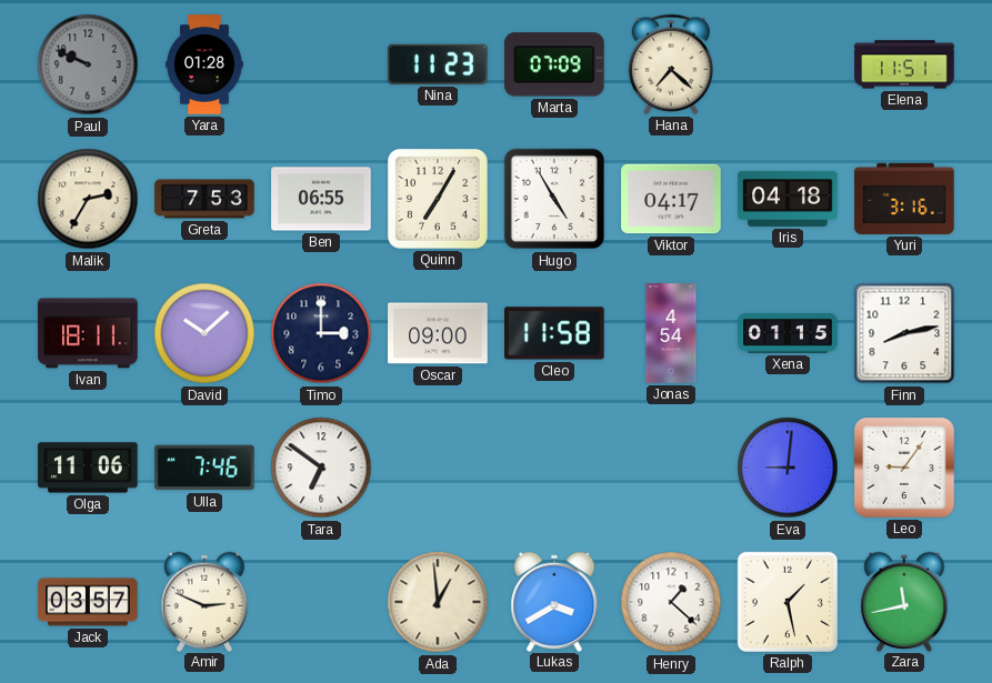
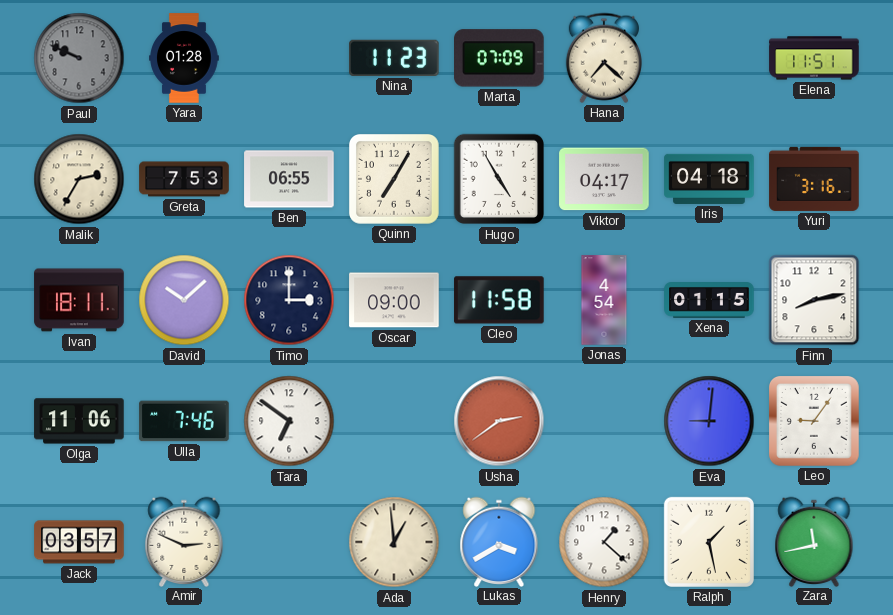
Usha: none -> 2:39 (499, 421)
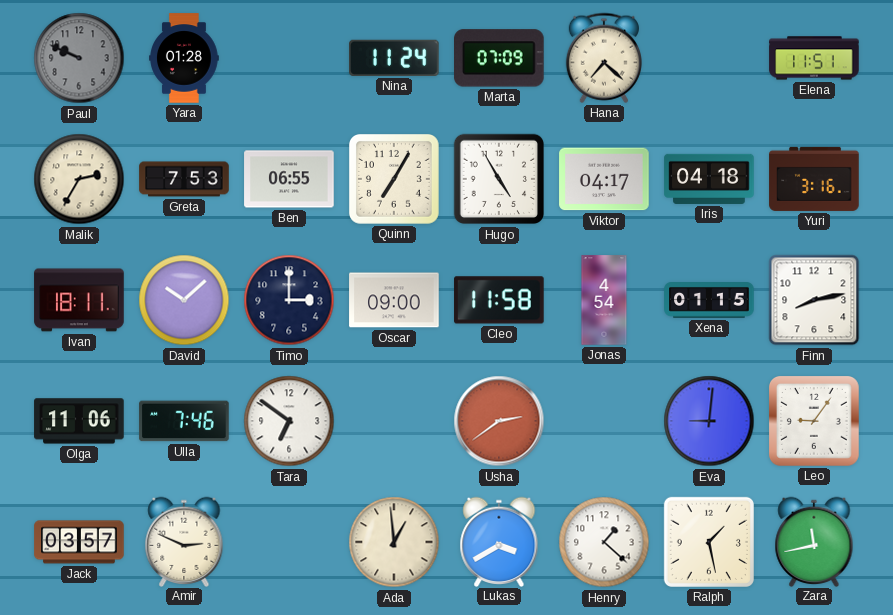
Nina: 11:23 -> 11:24 (394, 58)
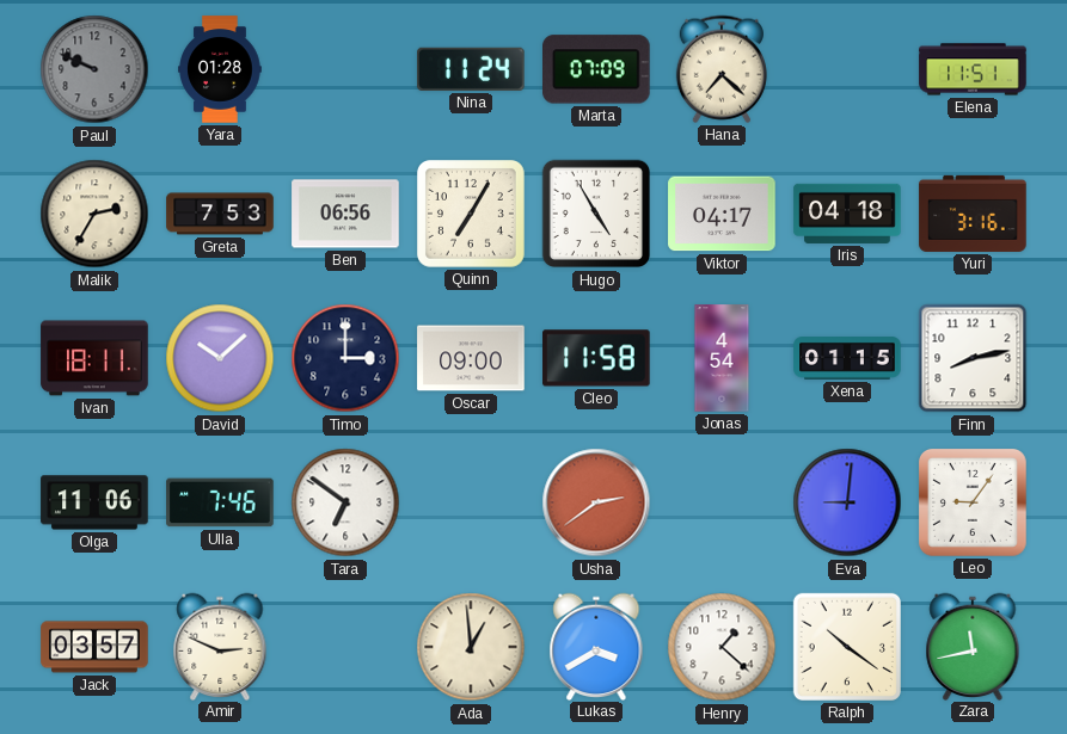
Ben: 06:55 -> 06:56 (345, 214)
Ralph: 1:28 -> 10:21 (847, 647)
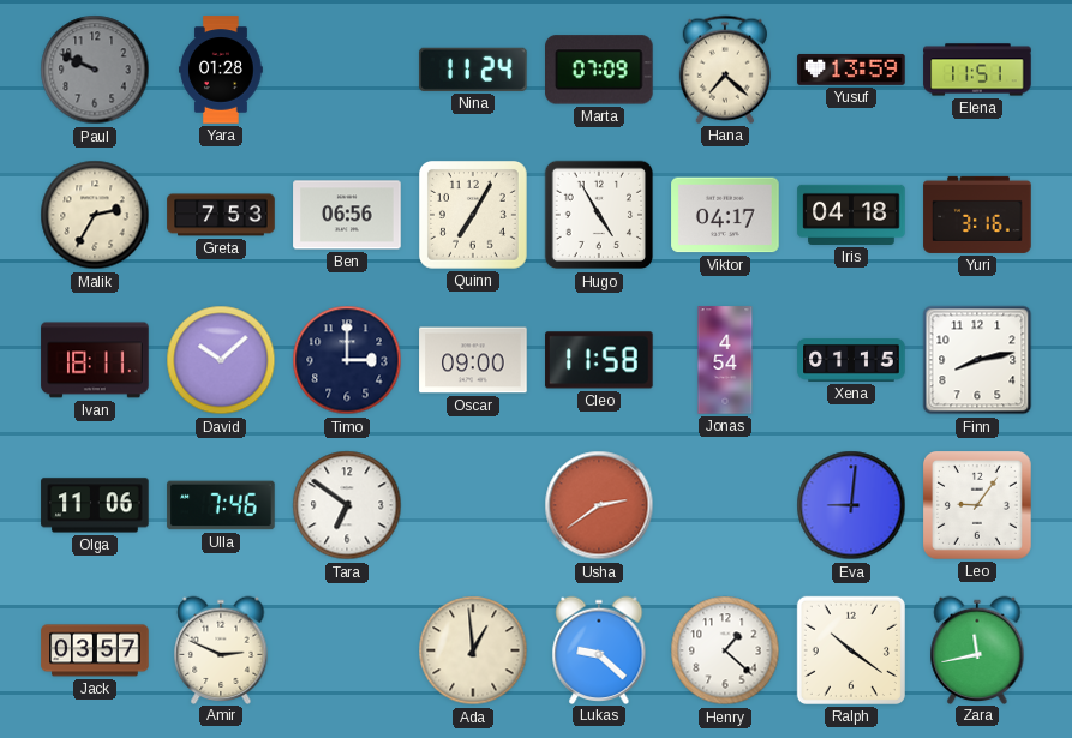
Yusuf: none -> 13:59 (851, 70)
Lukas: 3:40 -> 9:22 (599, 649)
